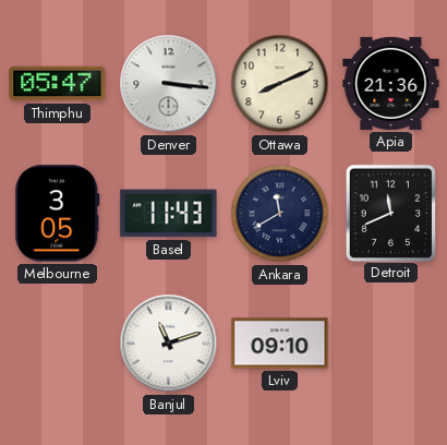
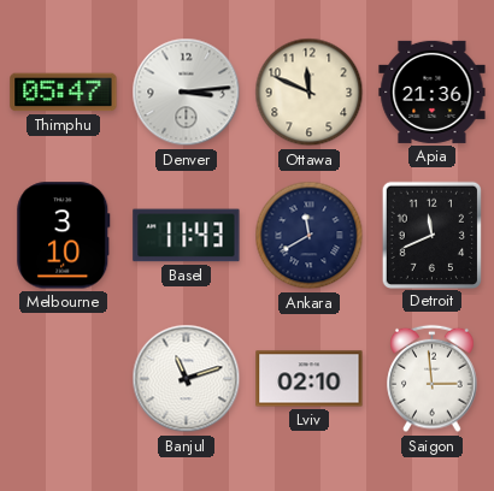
Denver: 3:16 -> 3:14 (187, 93)
Ottawa: 8:11 -> 11:49 (310, 93)
Melbourne: 3:05 -> 3:10 (64, 236)
Lviv: 09:10 -> 02:10 (310, 379)
Saigon: none -> 2:59 (433, 379)
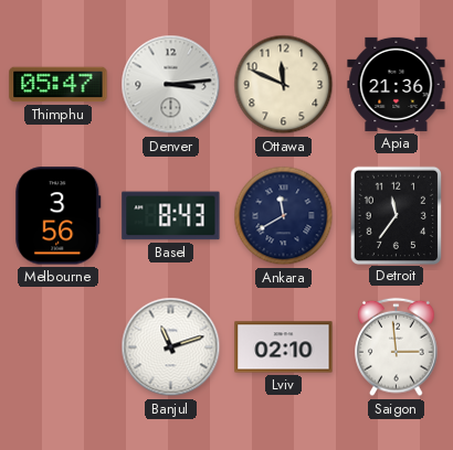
Melbourne: 3:10 -> 3:56 (59, 216)
Basel: 11:43 -> 8:43 (171, 216)
Detroit: 11:41 -> 11:36 (396, 215)
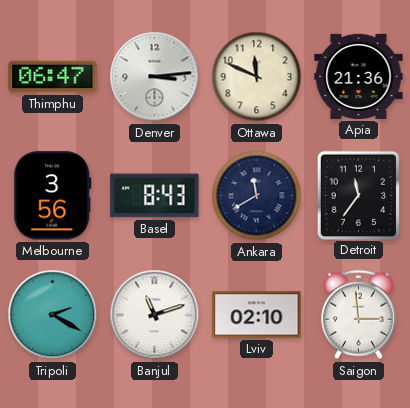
Thimphu: 05:47 -> 06:47 (53, 77)
Tripoli: none -> 2:20 (53, 315)
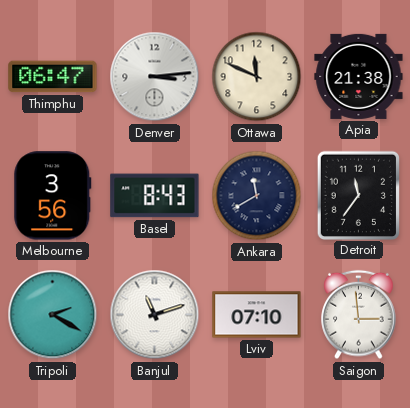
Apia: 21:36 -> 21:38 (359, 76)
Lviv: 02:10 -> 07:10 (257, 315)
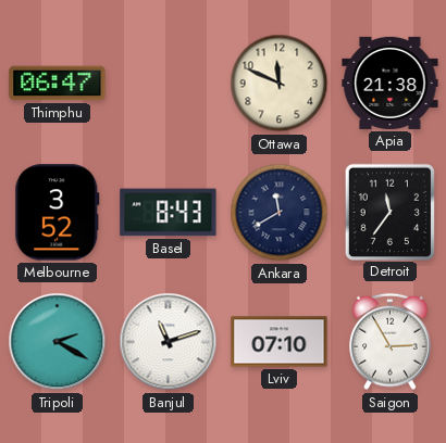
Denver: 3:14 -> none (155, 77)
Melbourne: 3:56 -> 3:52 (58, 213)
Saigon: 2:59 -> 2:55 (391, 342)
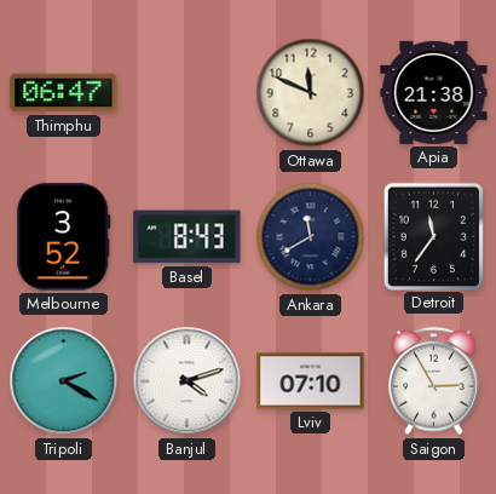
Banjul: 11:12 -> 4:12 (188, 381)
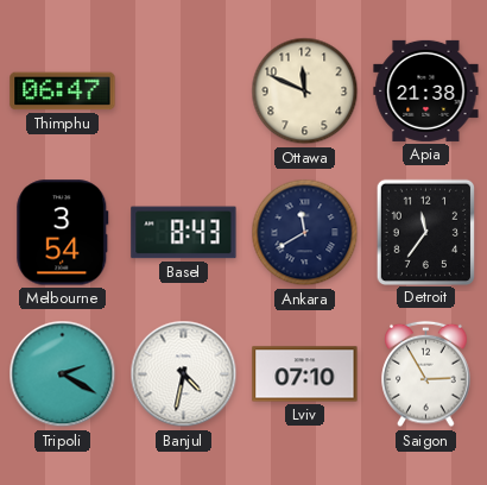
Melbourne: 3:52 -> 3:54 (63, 233)
Banjul: 4:12 -> 4:32 (184, 374)
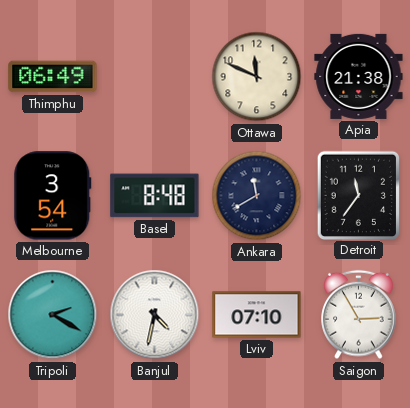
Thimphu: 06:47 -> 06:49 (53, 77)
Basel: 8:43 -> 8:48 (155, 196)
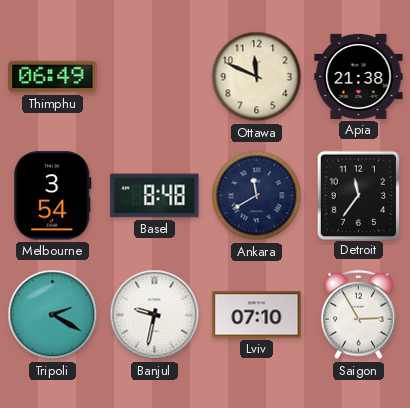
Banjul: 4:32 -> 9:32 (155, 315)
